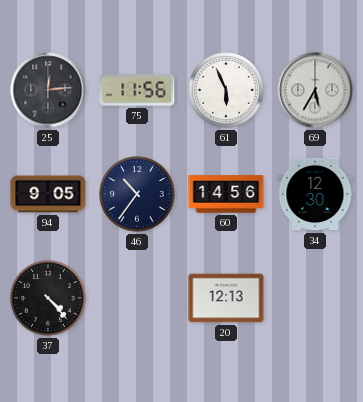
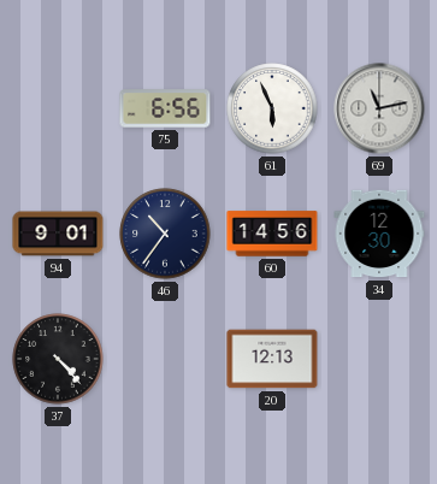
25: 12:14 -> none (48, 90)
75: 11:56 -> 6:56 (165, 108)
69: 5:35 -> 11:13 (379, 108)
94: 9:05 -> 9:01 (58, 234)
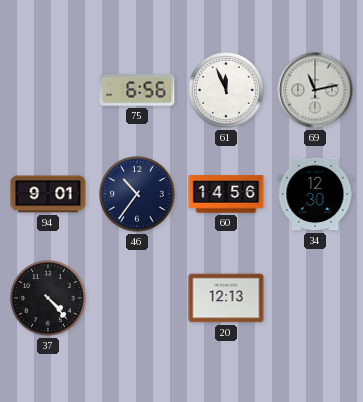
61: 5:56 -> 11:56 (226, 90)
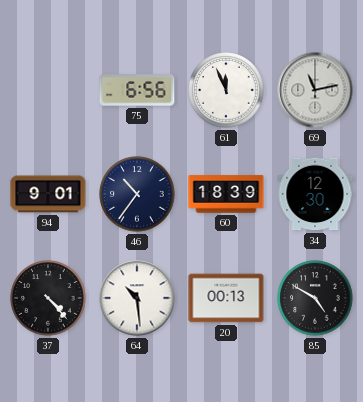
60: 14:56 -> 18:39 (226, 194)
64: none -> 10:29 (137, 298)
20: 12:13 -> 00:13 (226, 298)
85: none -> 4:50 (315, 298)
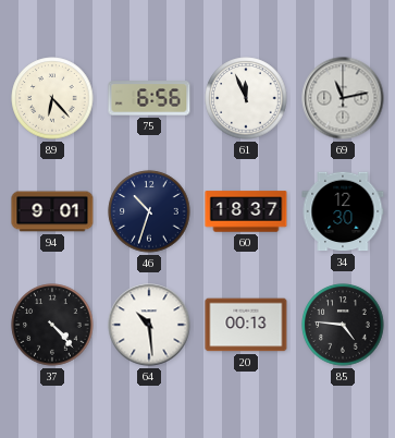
89: none -> 6:23 (52, 98)
46: 10:36 -> 10:33 (149, 211)
60: 18:39 -> 18:37 (246, 211)
85: 4:50 -> 4:46 (343, 325)
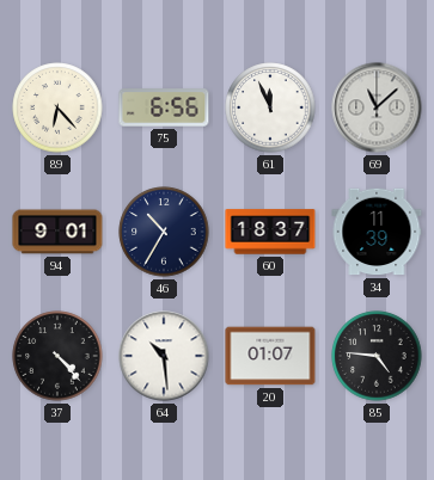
69: 11:13 -> 11:08 (377, 107)
46: 10:33 -> 10:35 (164, 232)
34: 12:30 -> 11:39 (377, 232)
20: 00:13 -> 01:07 (270, 356)
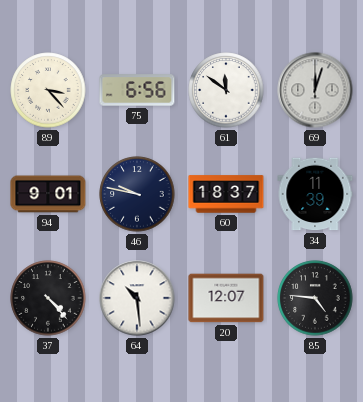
89: 6:23 -> 3:23 (48, 90)
61: 11:56 -> 11:51 (226, 90)
69: 11:08 -> 12:03 (315, 90)
46: 10:35 -> 9:47 (137, 194)
20: 01:07 -> 12:07 (226, 298)
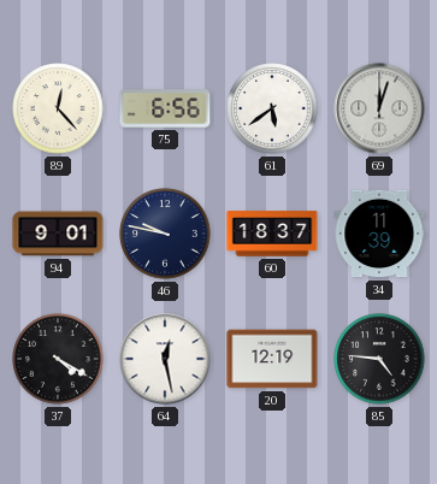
89: 3:23 -> 12:23 (58, 108)
61: 11:51 -> 5:39 (272, 108)
37: 4:23 -> 4:20 (58, 359)
64: 10:29 -> 12:28 (165, 359)
20: 12:07 -> 12:19 (272, 359)
